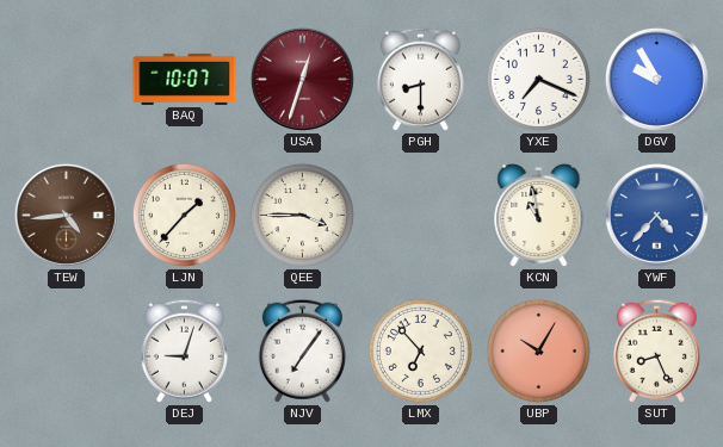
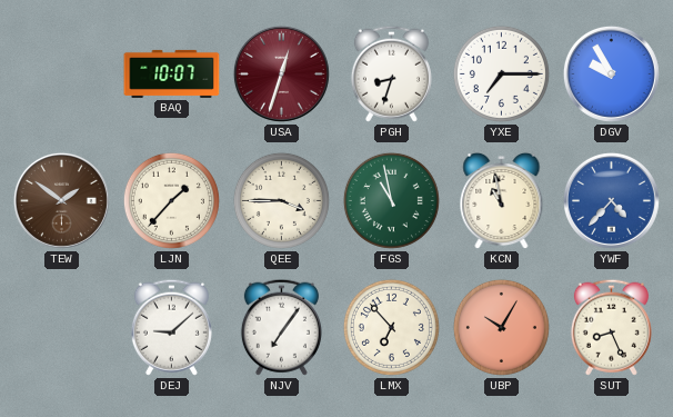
PGH: 8:30 -> 8:33 (391, 73)
YXE: 7:19 -> 7:15 (501, 73)
TEW: 4:44 -> 1:51 (61, 200)
FGS: none -> 10:58 (391, 200)
DEJ: 9:03 -> 9:08 (171, 327)
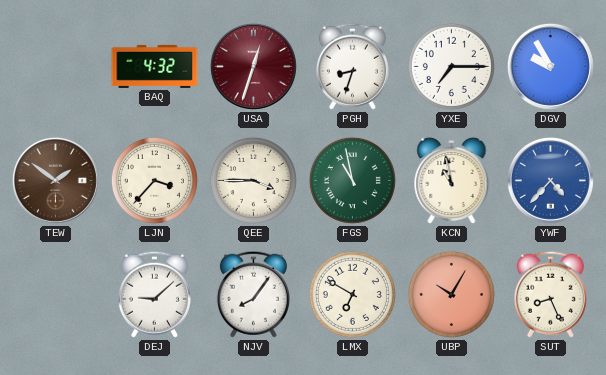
BAQ: 10:07 -> 4:32 (155, 66)
LJN: 1:37 -> 3:37 (154, 180)
NJV: 7:06 -> 8:06 (253, 294)
LMX: 6:53 -> 6:50 (352, 294)
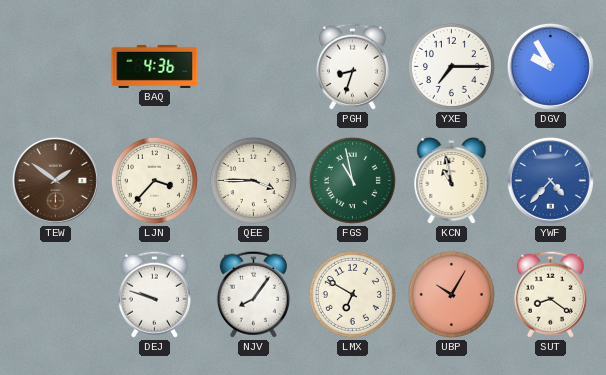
BAQ: 4:32 -> 4:36 (155, 66)
USA: 12:33 -> none (253, 66)
DEJ: 9:08 -> 9:48 (154, 294)
SUT: 8:26 -> 8:21 (550, 294)
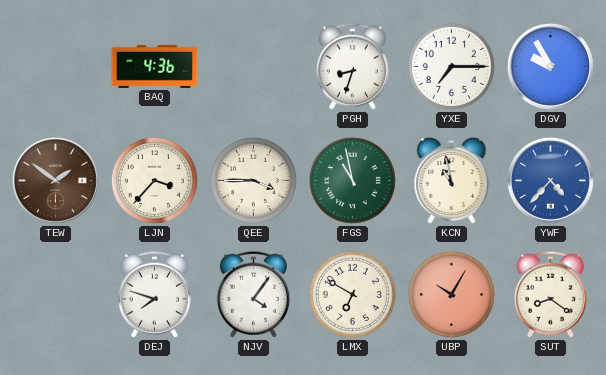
DEJ: 9:48 -> 7:48 (154, 294)
NJV: 8:06 -> 4:06 (253, 294)
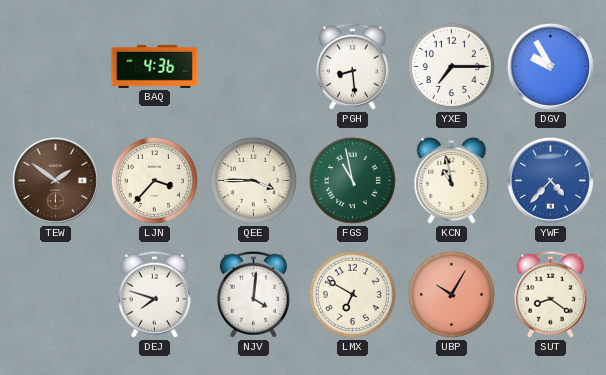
PGH: 8:33 -> 8:29 (352, 66)
NJV: 4:06 -> 4:01 (253, 294)
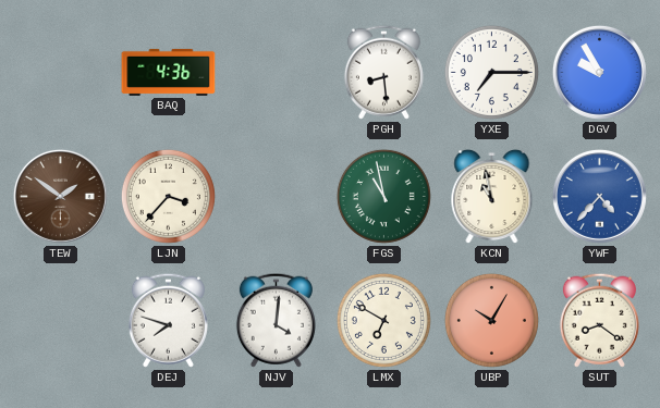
QEE: 3:45 -> none (253, 180)
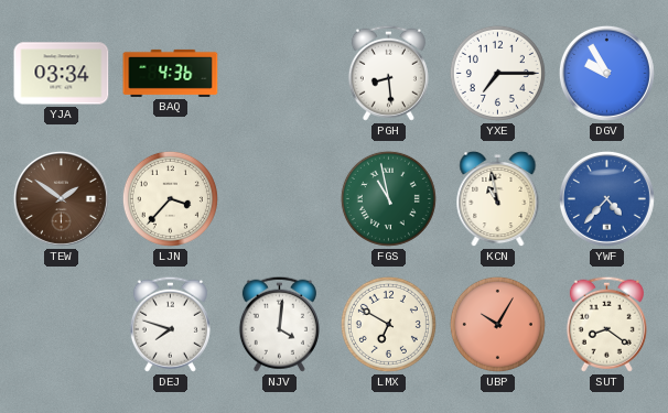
YJA: none -> 03:34 (62, 74)
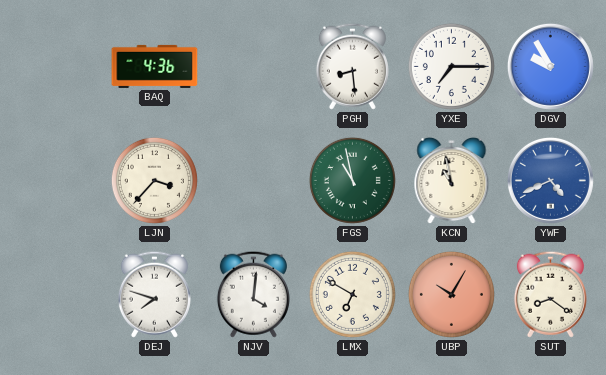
YJA: 03:34 -> none (62, 74)
TEW: 1:51 -> none (61, 198)
YWF: 4:37 -> 4:41 (550, 180)
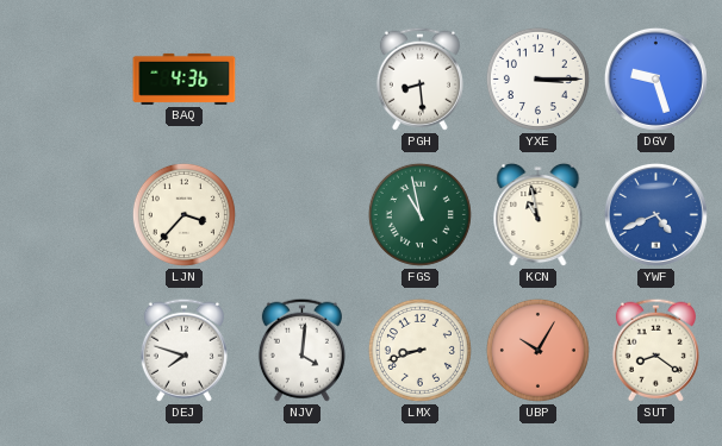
YXE: 7:15 -> 3:15 (537, 78)
DGV: 9:55 -> 9:27 (655, 78)
LMX: 6:50 -> 8:42 (419, 350)
